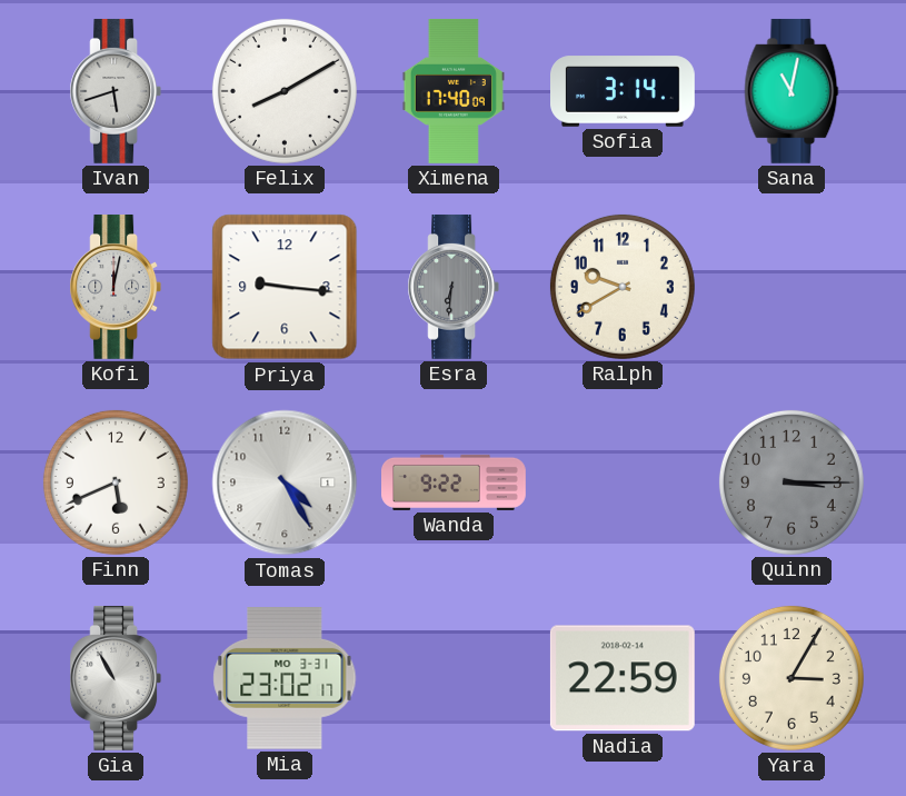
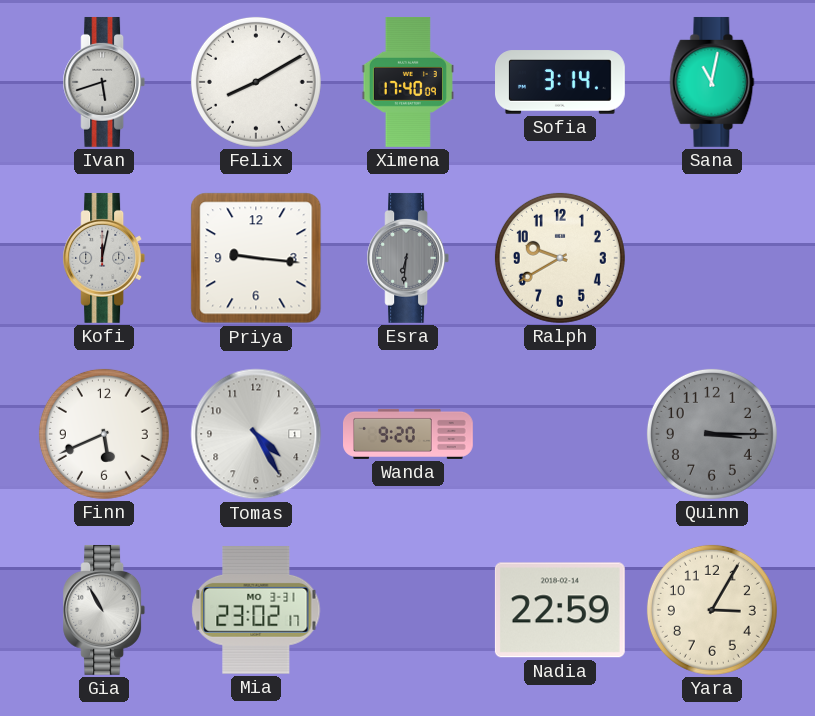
Wanda: 9:22 -> 9:20 (409, 434)
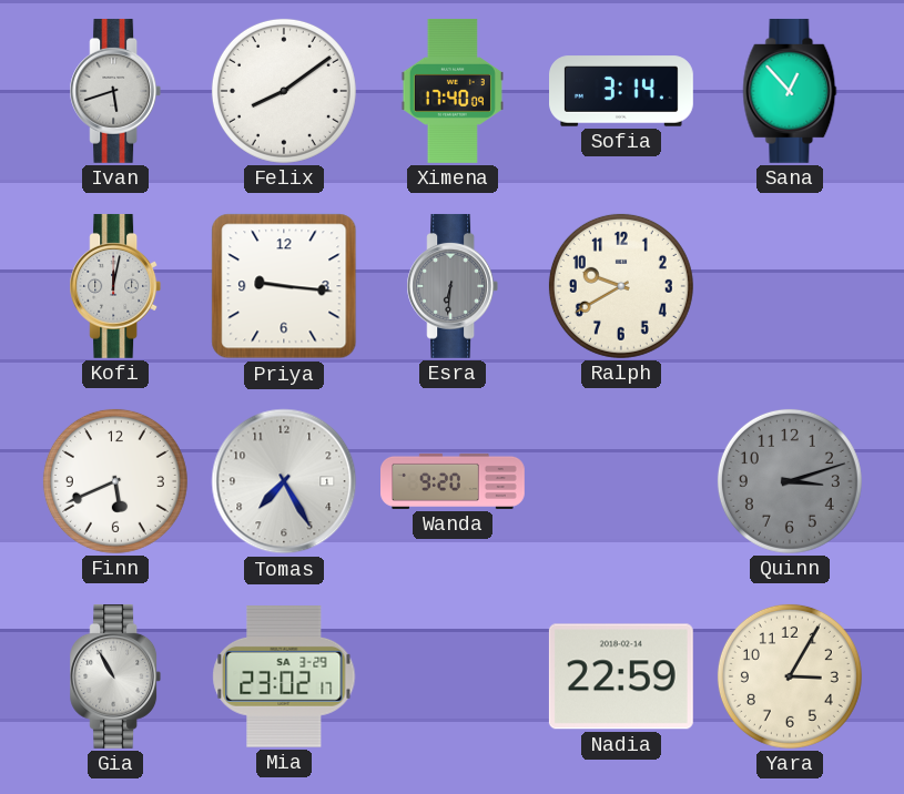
Felix: 8:10 -> 8:09 (284, 91)
Sana: 11:02 -> 12:53 (790, 91)
Tomas: 4:25 -> 7:25 (284, 481)
Quinn: 3:15 -> 3:12 (790, 481)
Mia date: MO 3-31 -> SA 3-29 (284, 676)
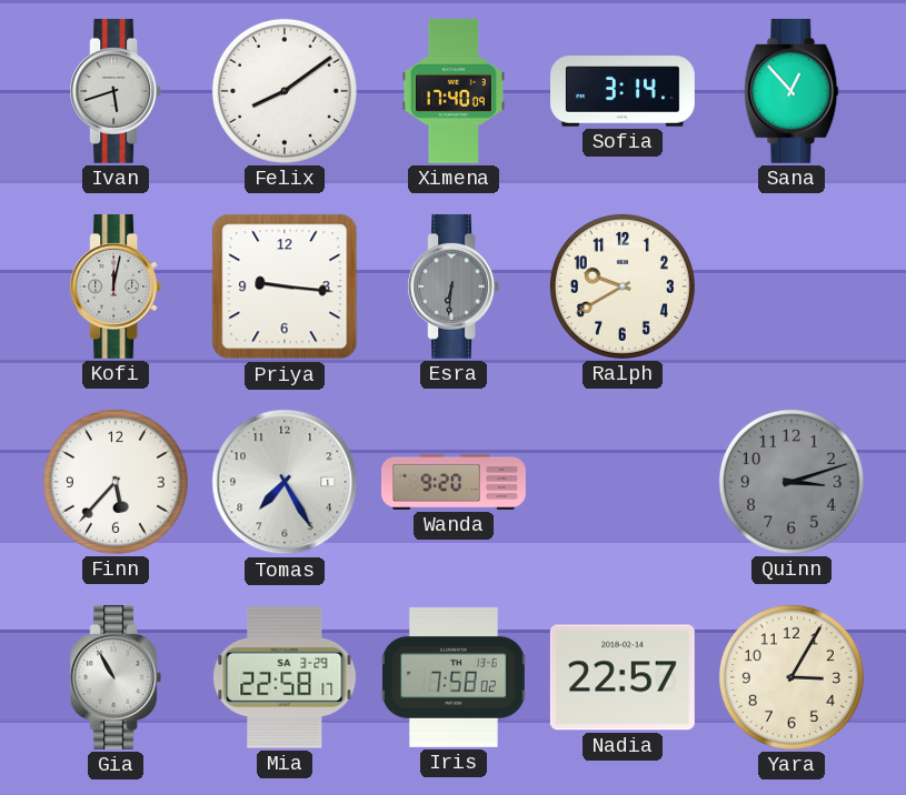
Finn: 5:41 -> 5:37 (116, 482)
Mia: 23:02 -> 22:58 (285, 677)
Iris: none -> 7:58 (454, 677)
Nadia: 22:59 -> 22:57 (623, 677)
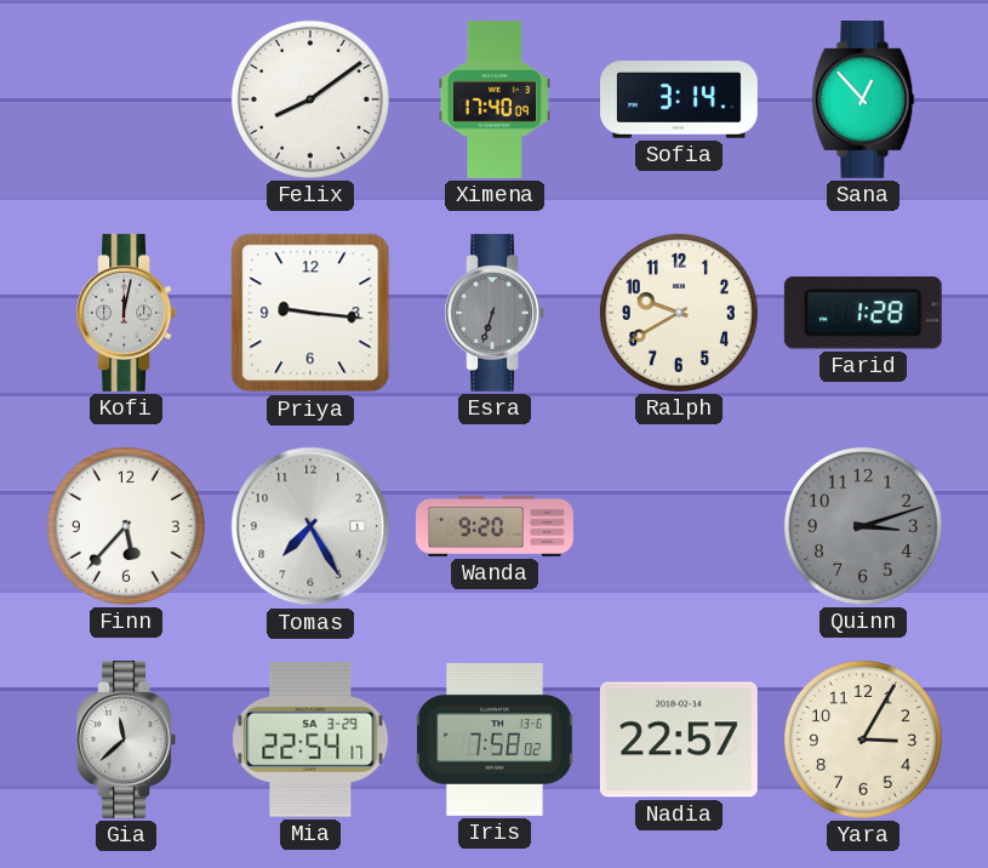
Ivan: 5:42 -> none (116, 91)
Esra: 6:31 -> 6:33 (495, 313)
Farid: none -> 1:28 (863, 313)
Gia: 10:55 -> 11:38 (126, 739)
Mia: 22:58 -> 22:54 (310, 739)
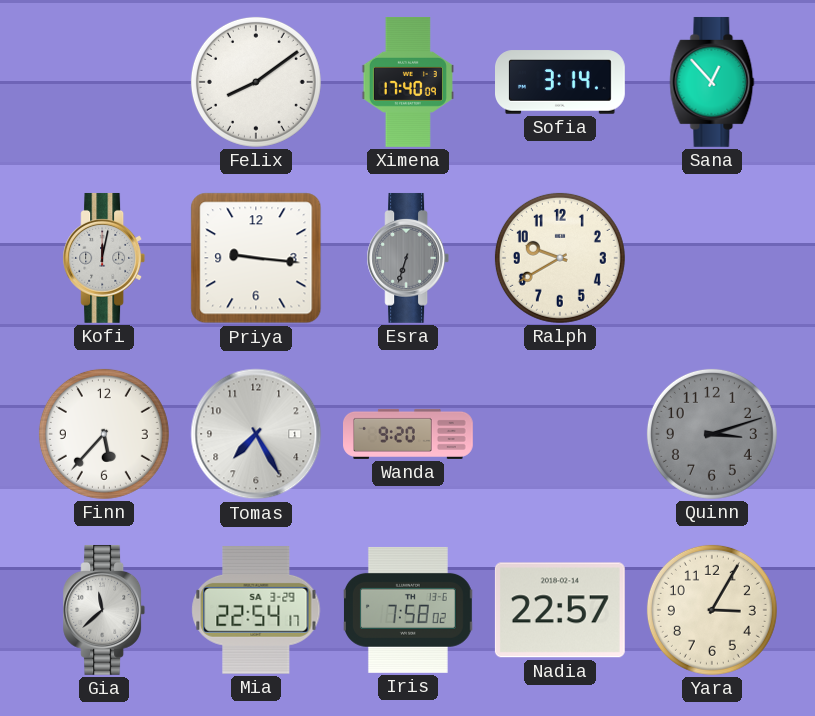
Farid: 1:28 -> none (863, 313)
